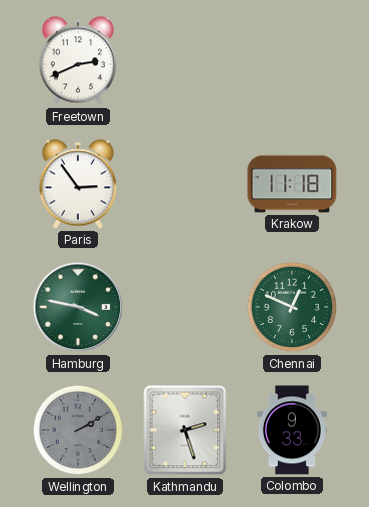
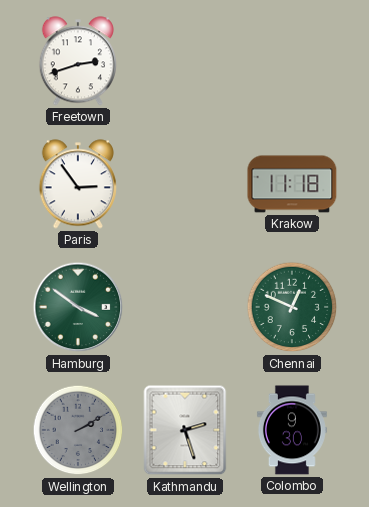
Freetown: 2:41 -> 2:42 (78, 61)
Hamburg: 3:47 -> 3:51 (78, 307)
Colombo: 9:33 -> 9:30 (292, 430)
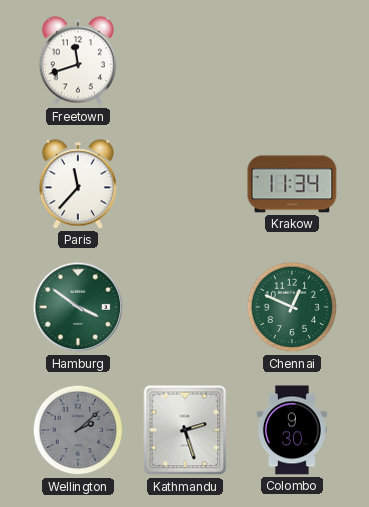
Freetown: 2:42 -> 11:42 (78, 61)
Paris: 2:54 -> 11:37 (78, 184)
Krakow: 11:18 -> 11:34 (292, 184)
Wellington: 2:10 -> 2:08 (78, 430)
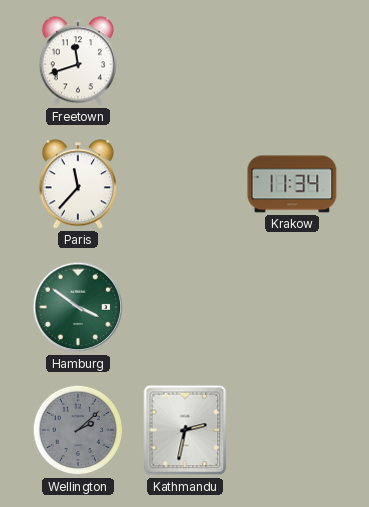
Chennai: 12:49 -> none (292, 307)
Kathmandu: 2:27 -> 2:32 (185, 430)
Colombo: 9:30 -> none (292, 430)
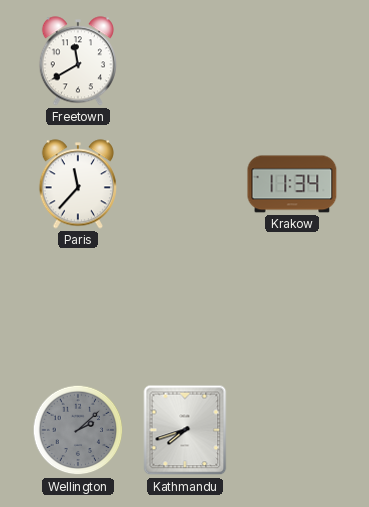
Freetown: 11:42 -> 11:40 (78, 61)
Hamburg: 3:51 -> none (78, 307)
Kathmandu: 2:32 -> 7:42 (185, 430)
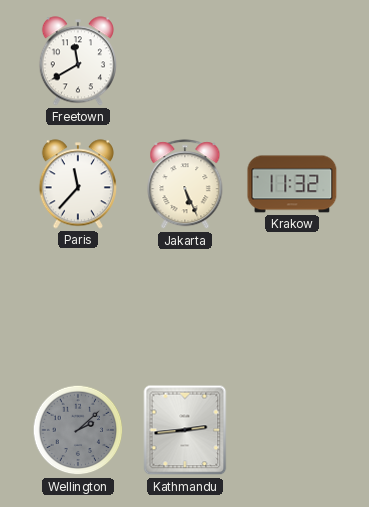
Jakarta: none -> 5:26 (185, 185)
Krakow: 11:34 -> 11:32 (292, 184)
Kathmandu: 7:42 -> 2:44 (185, 430)
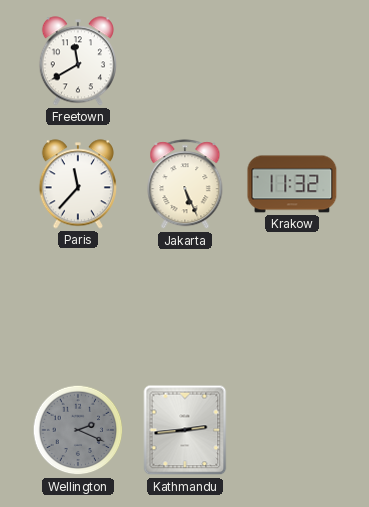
Wellington: 2:08 -> 2:19 (78, 430)
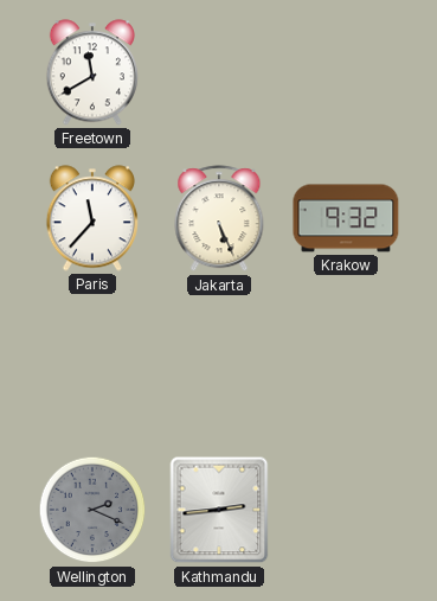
Krakow: 11:32 -> 9:32 (346, 218)
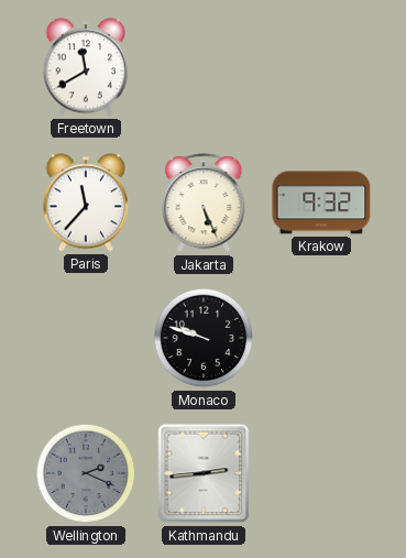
Monaco: none -> 9:48 (204, 338)
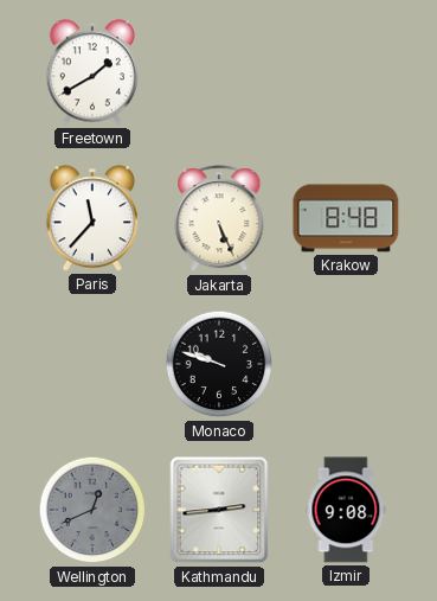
Freetown: 11:40 -> 1:40 (92, 72)
Krakow: 9:32 -> 8:48 (346, 218)
Wellington: 2:19 -> 12:41 (92, 510)
Izmir: none -> 9:08 (346, 510)
